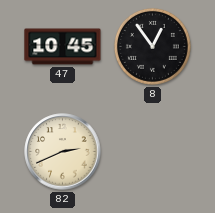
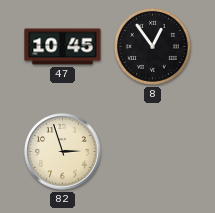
82: 2:41 -> 2:57 (63, 152)
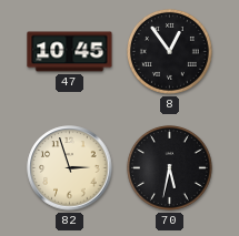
70: none -> 5:32 (169, 167)
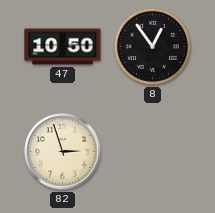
47: 10:45 -> 10:50 (63, 47)
70: 5:32 -> none (169, 167)
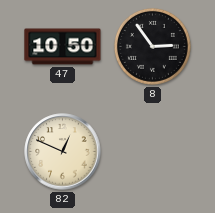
8: 12:54 -> 2:54 (152, 46)
82: 2:57 -> 12:49 (63, 152)
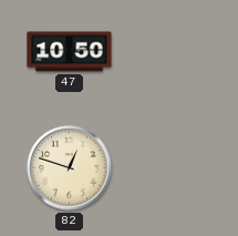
8: 2:54 -> none (152, 46)
82: 12:49 -> 12:48 (70, 168)
